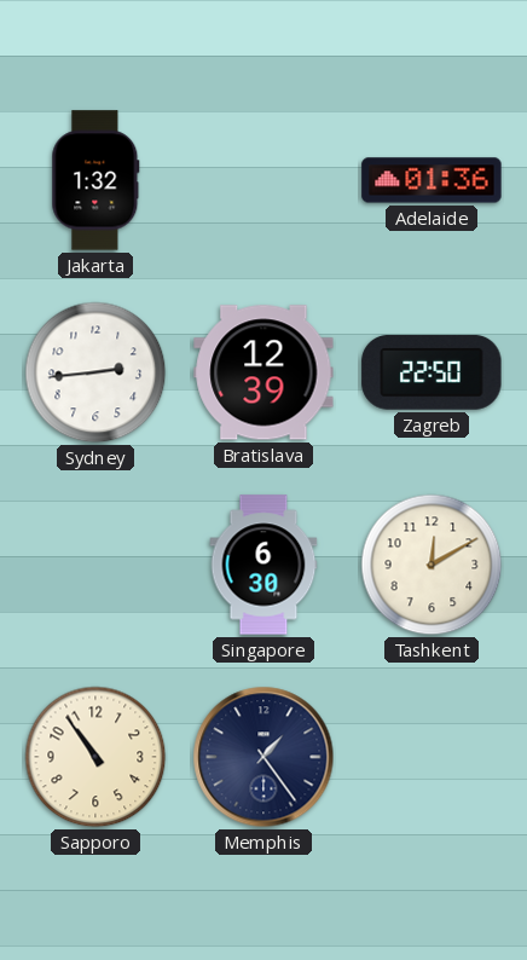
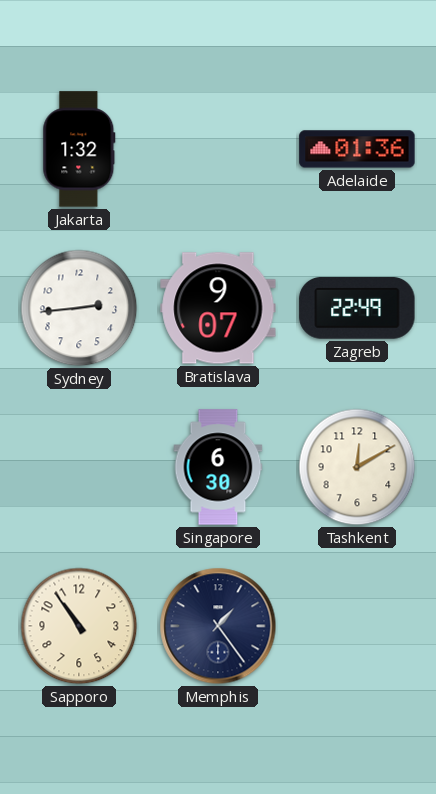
Bratislava: 12:39 -> 9:07 (218, 308)
Zagreb: 22:50 -> 22:49 (357, 308)
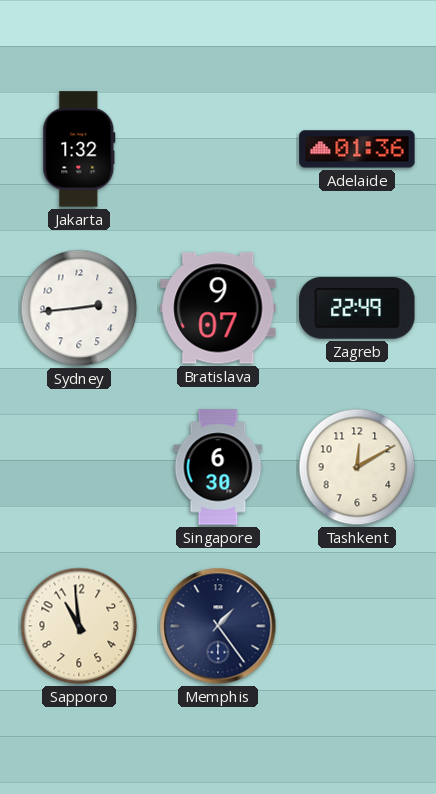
Sapporo: 10:54 -> 10:59 (79, 626)
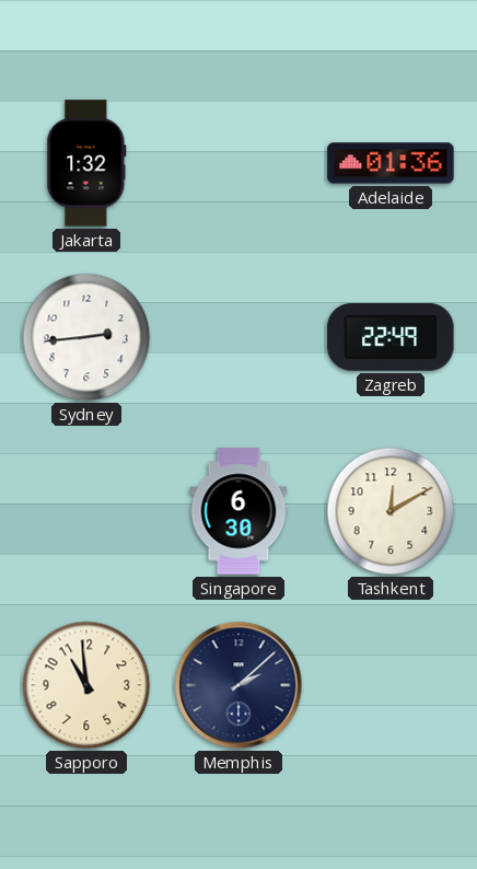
Bratislava: 9:07 -> none (218, 308)
Memphis: 1:24 -> 2:08 (238, 685)
